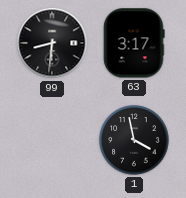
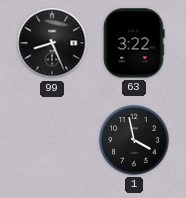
99: 8:31 -> 8:26 (52, 43)
63: 3:17 -> 3:22 (134, 43)
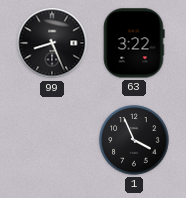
1: 3:58 -> 3:56 (134, 140)
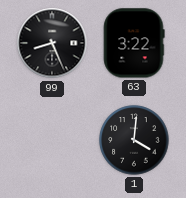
1: 3:56 -> 4:01 (134, 140)
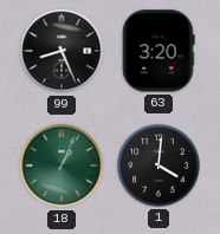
63: 3:22 -> 3:20 (158, 51)
18: none -> 1:04 (62, 165)
